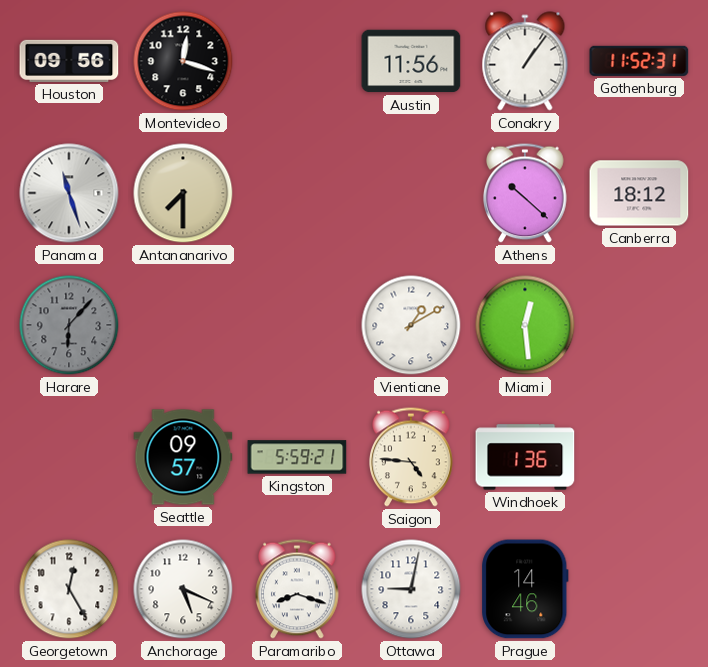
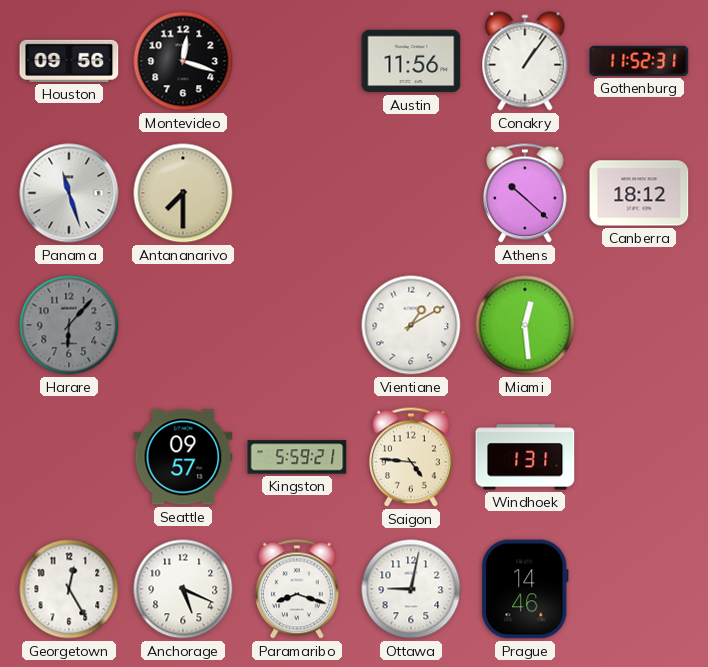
Windhoek: 1:36 -> 1:31 (525, 457)
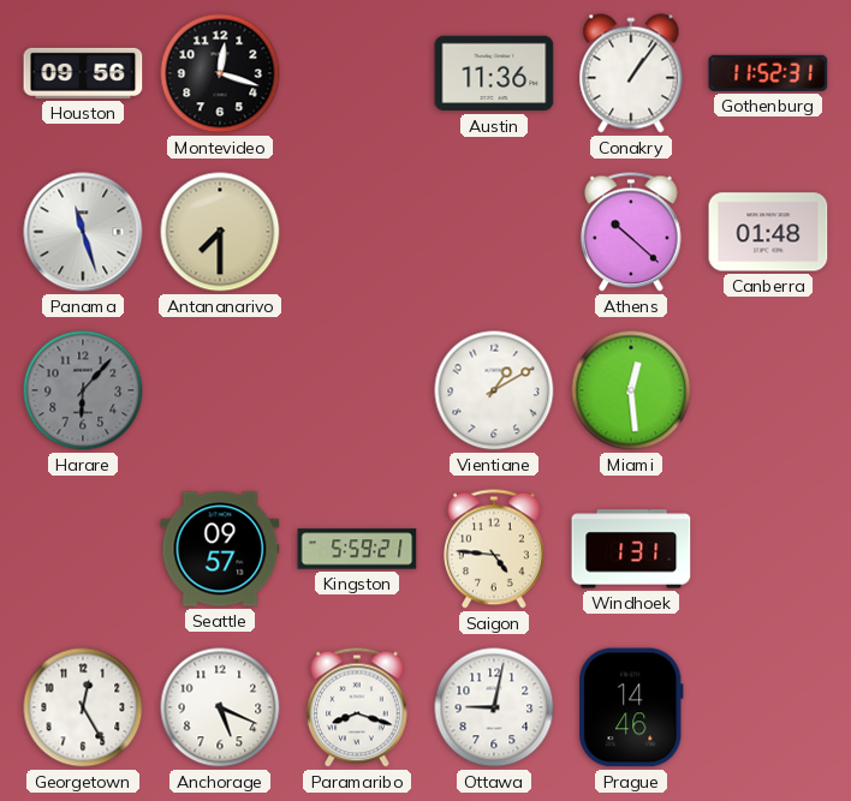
Austin: 11:56 -> 11:36 (494, 73)
Canberra: 18:12 -> 01:48 (768, 232)
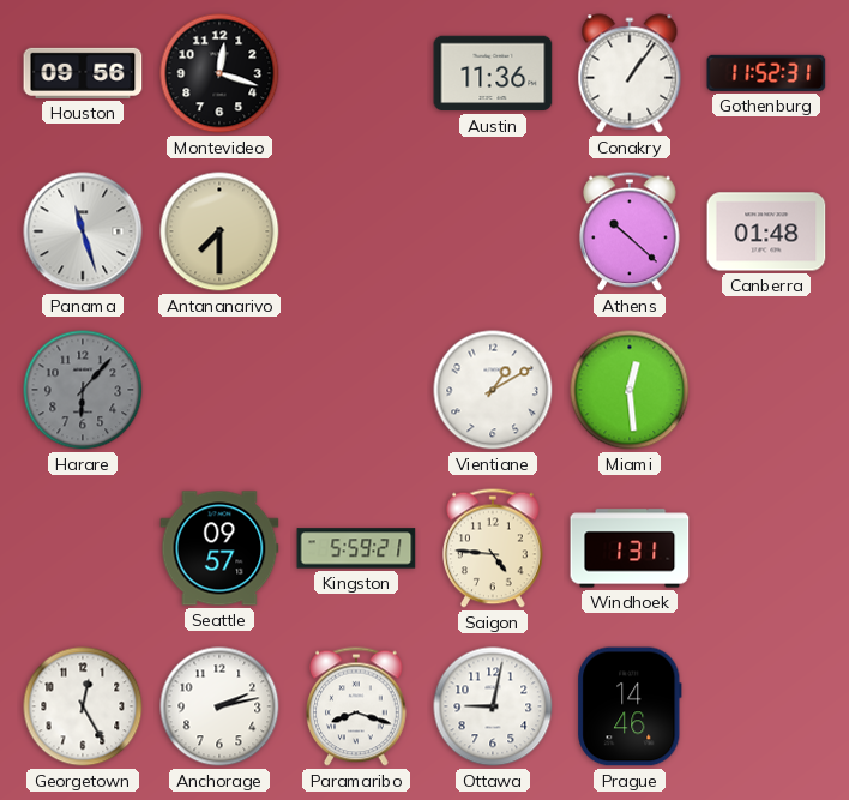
Anchorage: 5:19 -> 2:13 (219, 706)
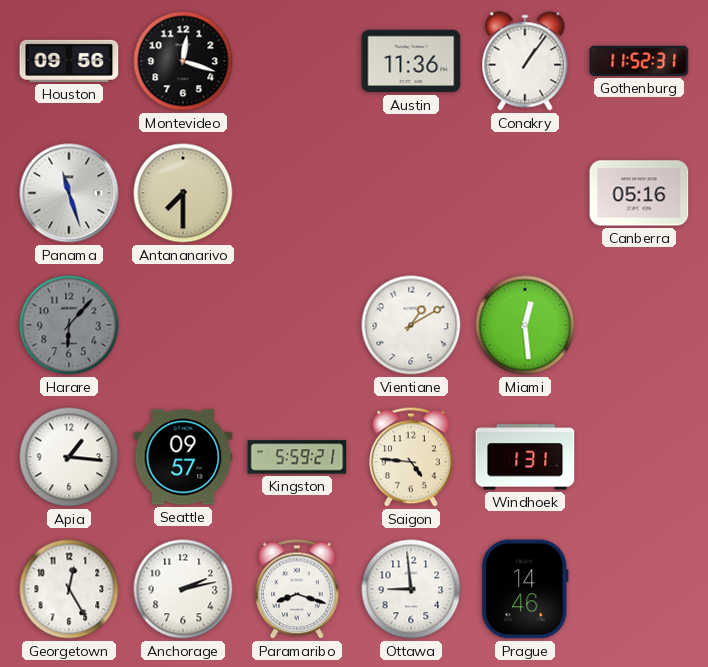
Athens: 10:22 -> none (631, 231)
Canberra: 01:48 -> 05:16 (639, 193)
Apia: none -> 1:16 (69, 457)
Ottawa: 9:02 -> 8:59 (411, 589)
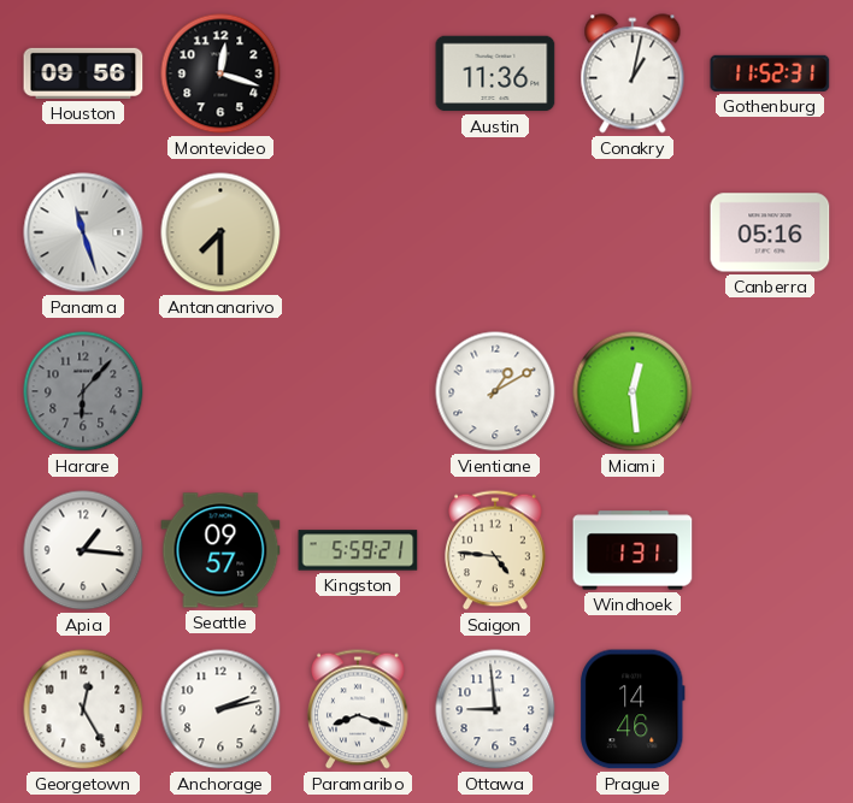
Conakry: 1:06 -> 1:02 (633, 73)
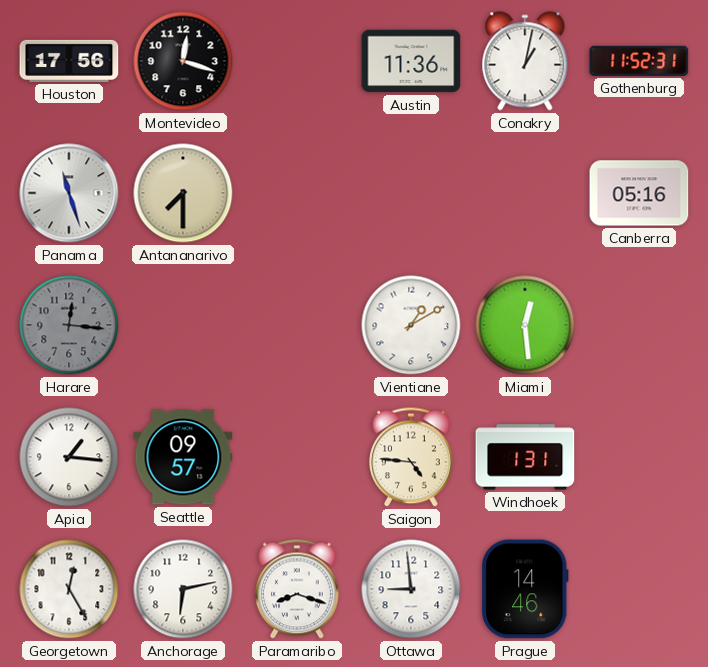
Houston: 09:56 -> 17:56 (69, 61)
Harare: 6:07 -> 12:16 (69, 325)
Kingston: 5:59 -> none (358, 550)
Anchorage: 2:13 -> 6:13 (183, 589)
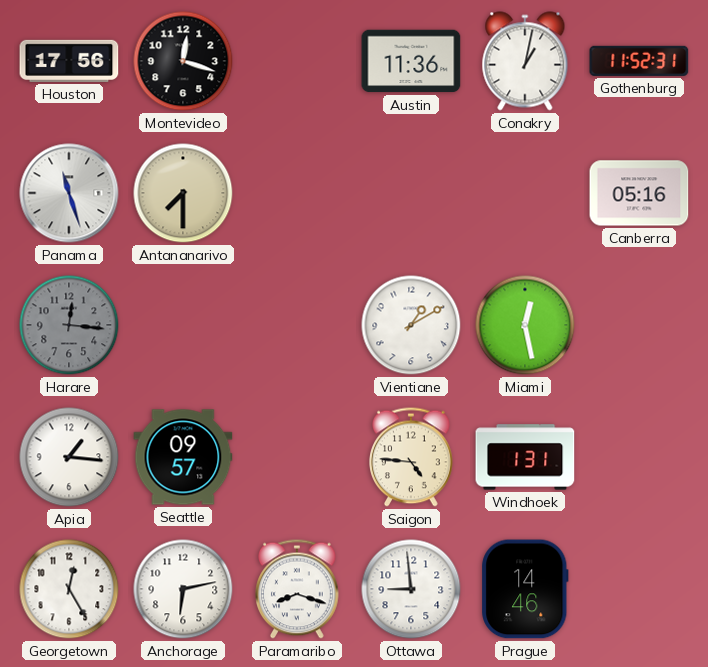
Miami: 12:29 -> 12:28 (525, 325)
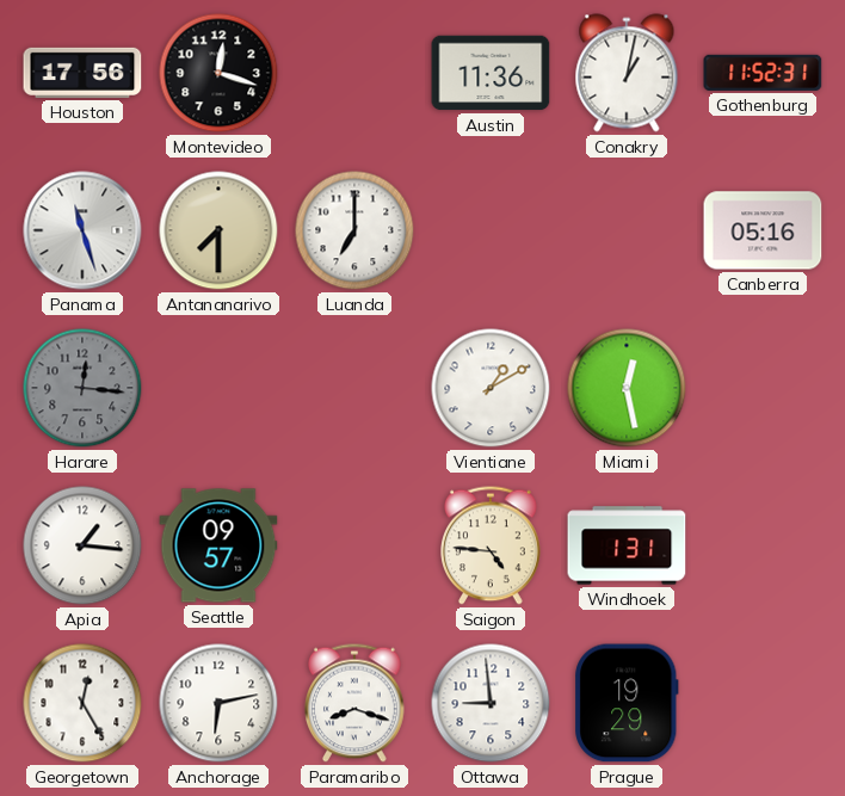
Luanda: none -> 7:00 (354, 230)
Prague: 14:46 -> 19:29 (627, 703)
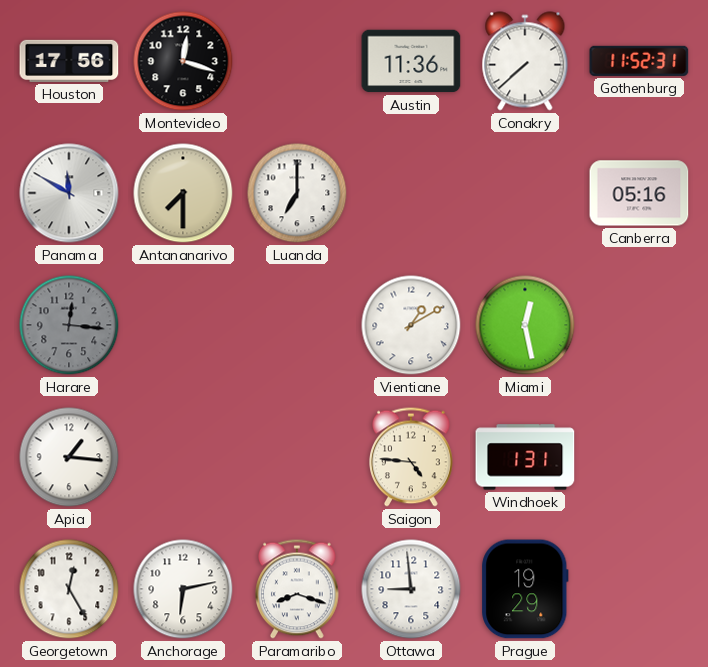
Conakry: 1:02 -> 7:38 (525, 61)
Panama: 11:27 -> 11:50 (69, 193)
Seattle: 09:57 -> none (218, 545)
